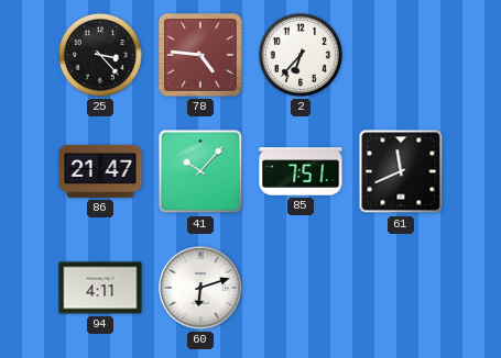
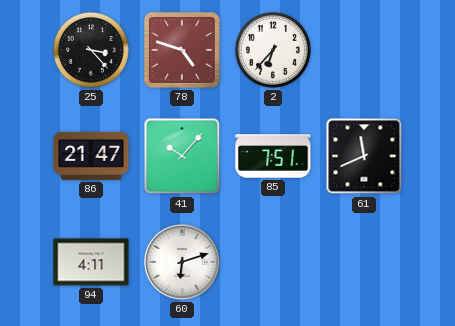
78: 4:46 -> 4:48 (182, 50)
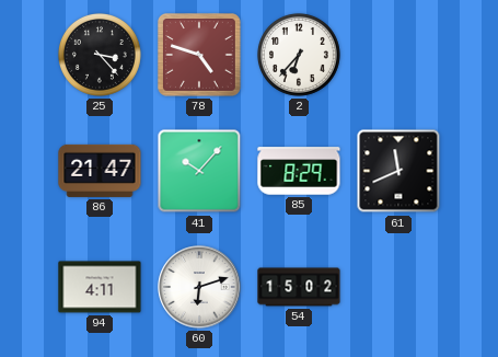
85: 7:51 -> 8:29 (299, 171)
54: none -> 15:02 (299, 287)
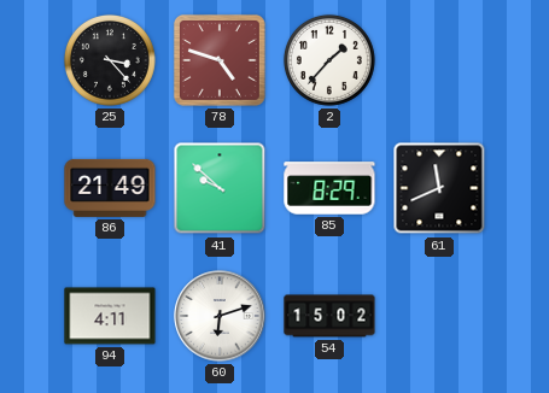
2: 6:37 -> 1:37 (329, 60)
86: 21:47 -> 21:49 (110, 188)
41: 10:07 -> 9:52 (220, 188)
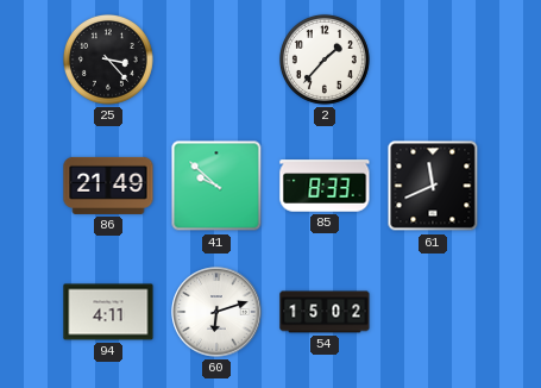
78: 4:48 -> none (220, 60)
85: 8:29 -> 8:33 (325, 186)
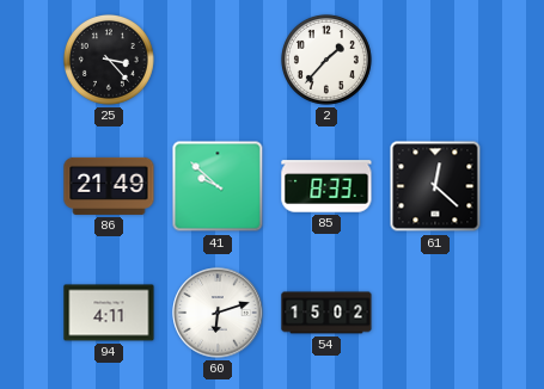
61: 11:41 -> 12:22 (435, 186)
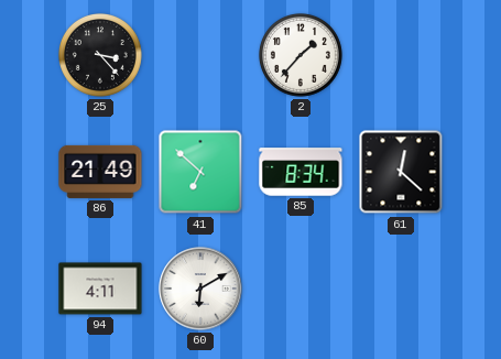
41: 9:52 -> 6:52 (200, 172)
85: 8:33 -> 8:34 (301, 172)
60: 6:12 -> 6:10 (200, 289)
54: 15:02 -> none (326, 313)
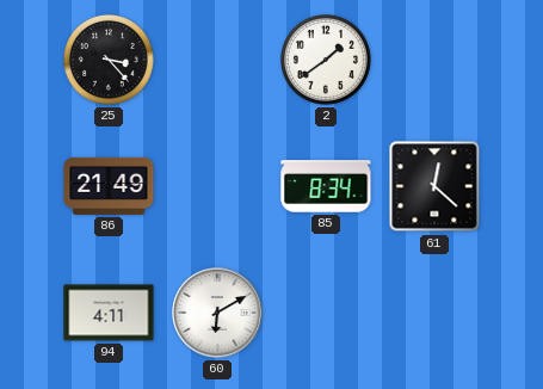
2: 1:37 -> 1:39 (326, 60)
41: 6:52 -> none (200, 172)
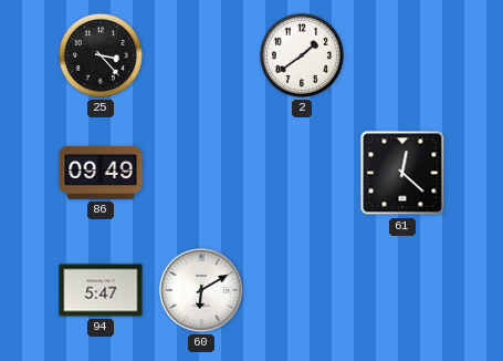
86: 21:49 -> 09:49 (101, 173)
85: 8:34 -> none (326, 186)
94: 4:11 -> 5:47 (101, 290)
